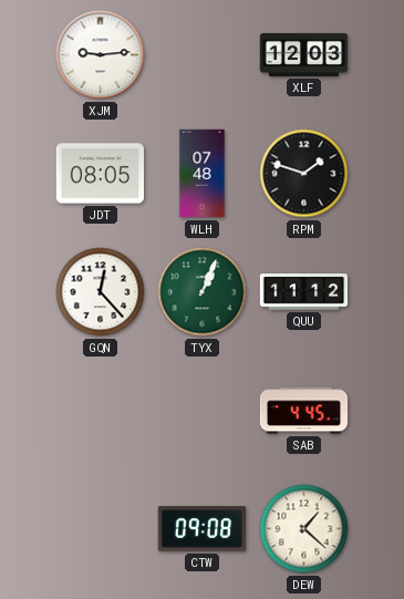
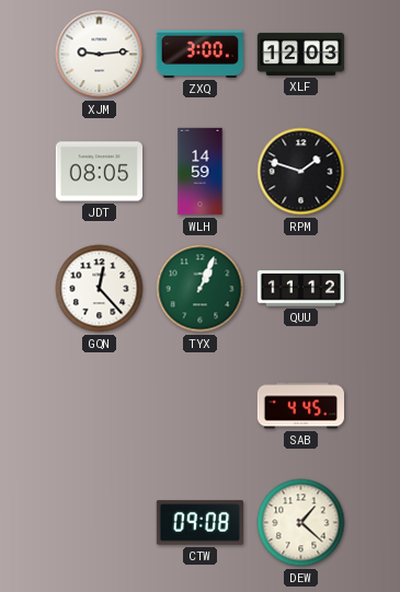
ZXQ: none -> 3:00 (199, 54)
WLH: 07:48 -> 14:59 (201, 172)
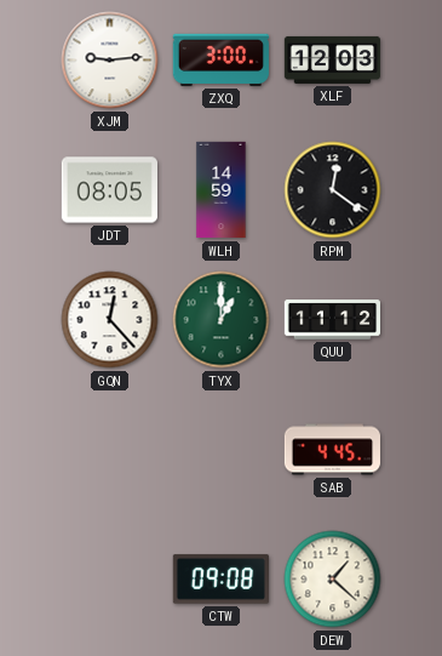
RPM: 1:48 -> 12:21 (333, 190)
TYX: 1:04 -> 1:00 (222, 320)
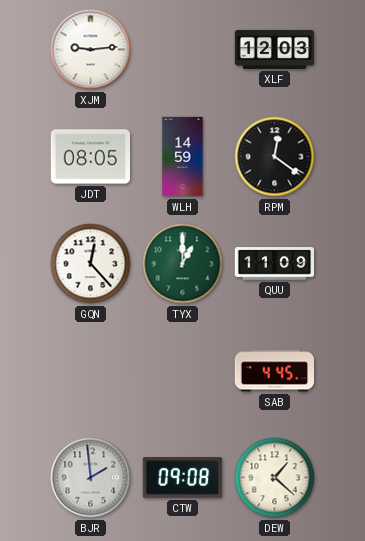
ZXQ: 3:00 -> none (220, 59)
QUU: 11:12 -> 11:09 (274, 264)
BJR: none -> 1:59 (91, 478)
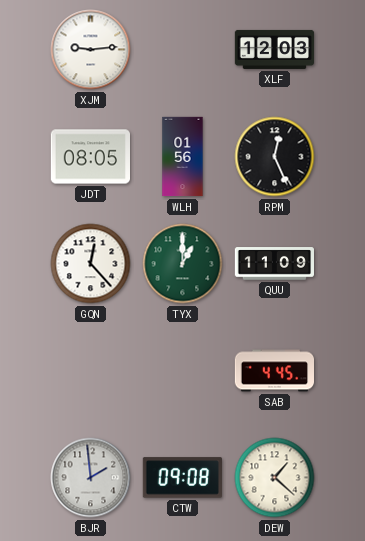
WLH: 14:59 -> 01:56 (183, 157)
RPM: 12:21 -> 12:26 (275, 157)
